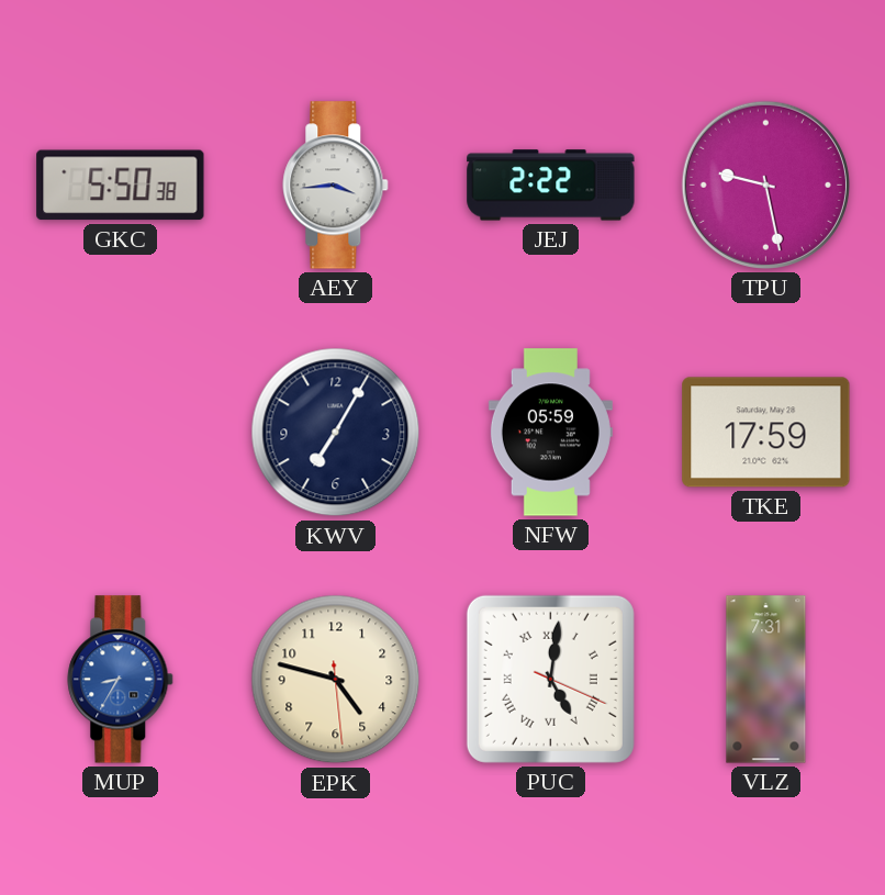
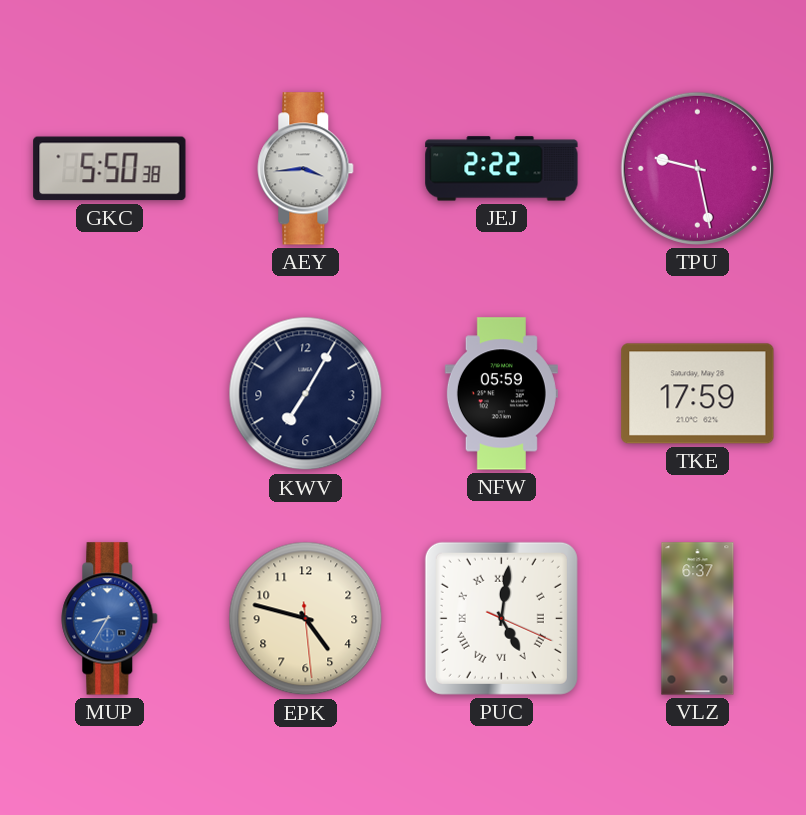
VLZ: 7:31 -> 6:37 (698, 619)
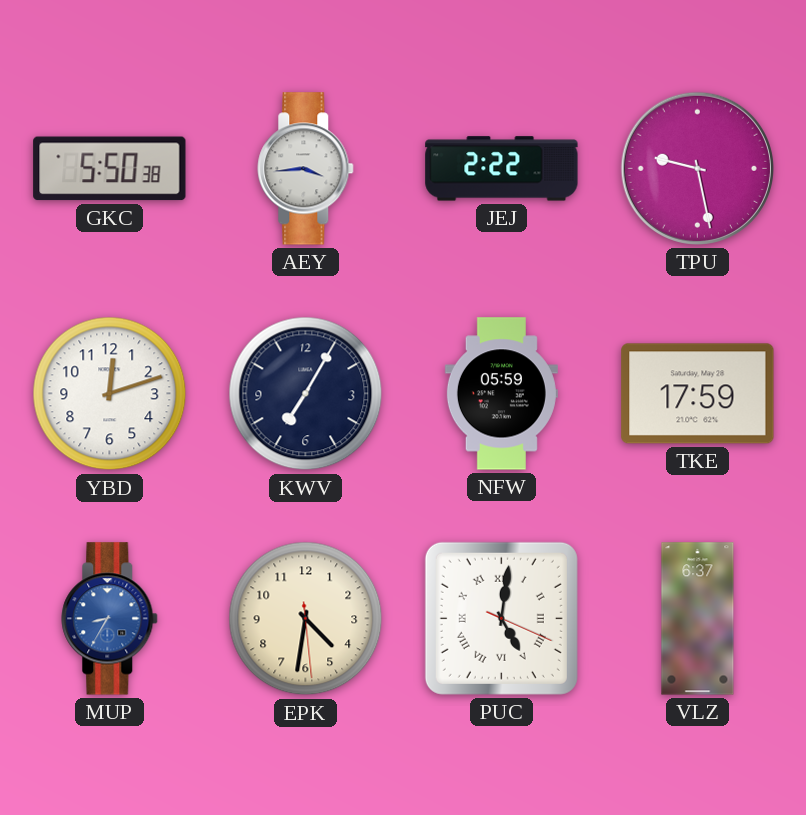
YBD: none -> 12:12 (110, 394)
EPK: 4:47 -> 4:31 (306, 619)
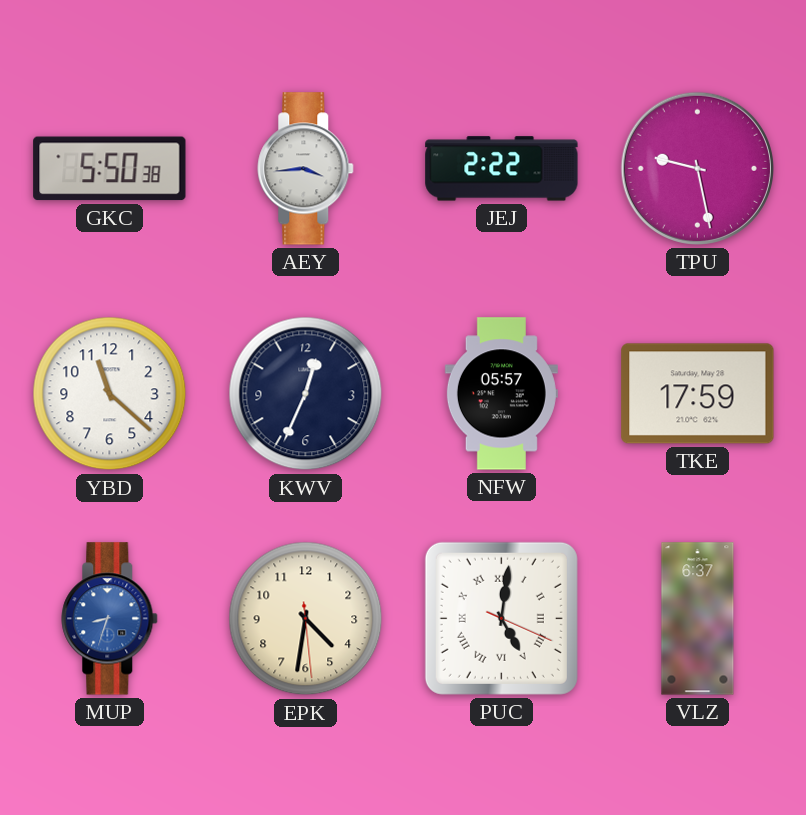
YBD: 12:12 -> 11:22 (110, 394)
KWV: 7:05 -> 12:34 (306, 394)
NFW: 05:59 -> 05:57 (501, 394)
MUP: 8:35 -> 8:33 (110, 619)
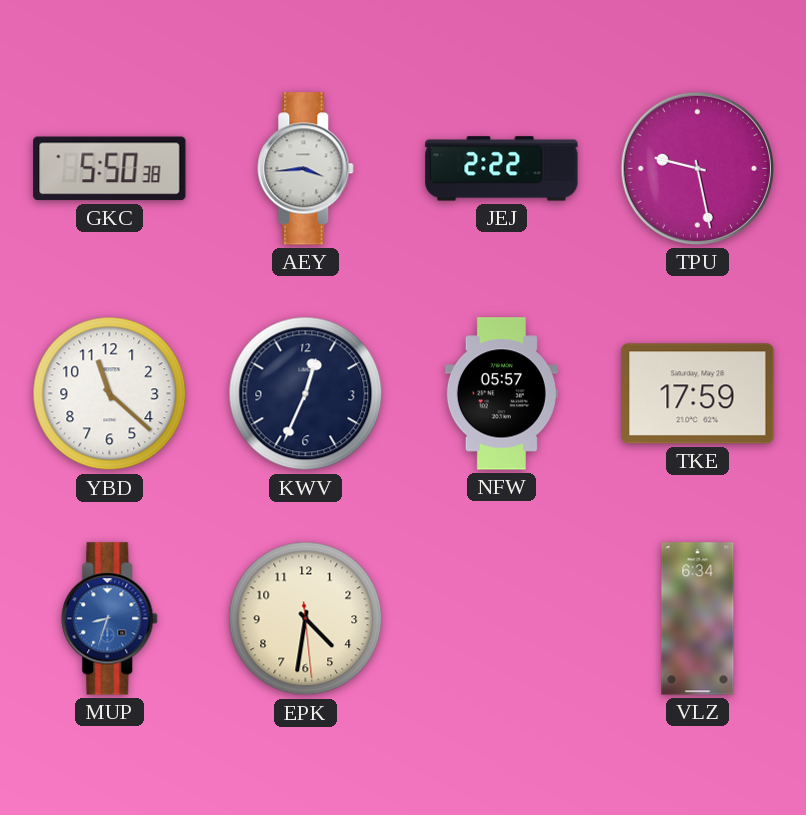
PUC: 5:01 -> none (501, 618)
VLZ: 6:37 -> 6:34 (698, 619)
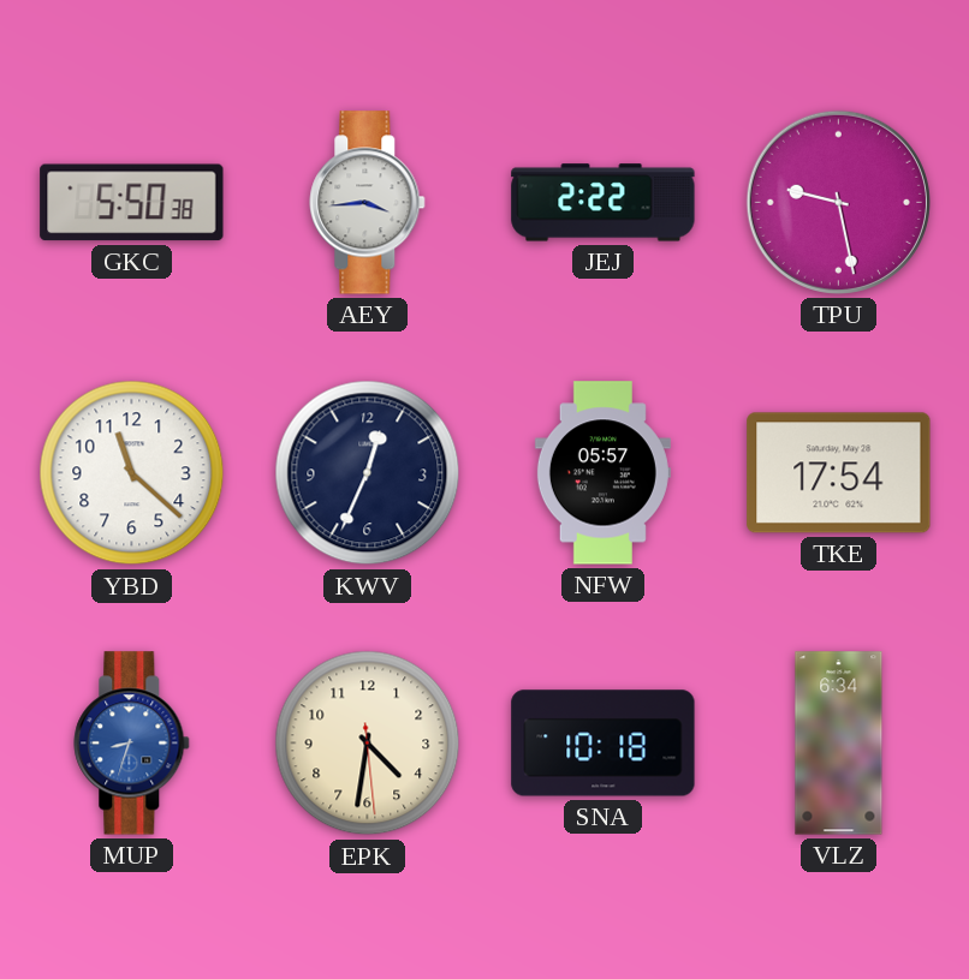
TKE: 17:59 -> 17:54 (839, 473)
SNA: none -> 10:18 (604, 744)
